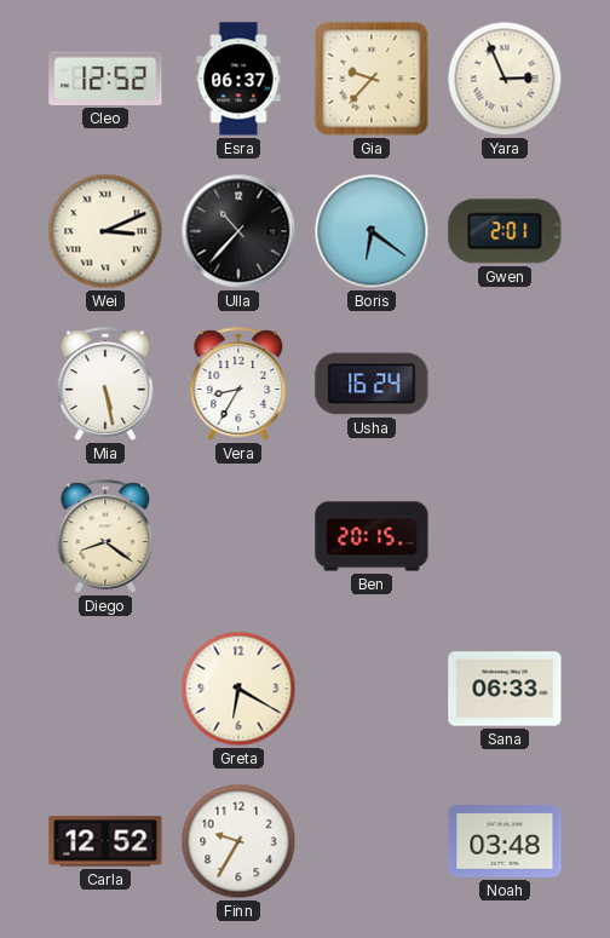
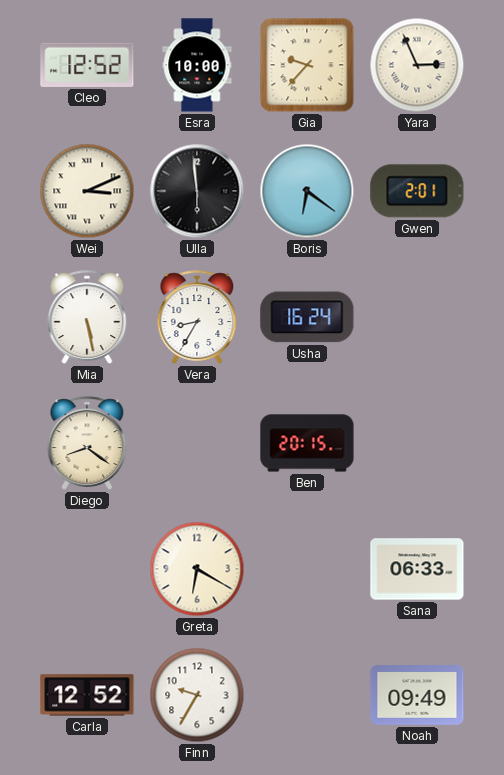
Esra: 06:37 -> 10:00 (197, 65)
Ulla: 10:37 -> 5:59 (197, 191)
Noah: 03:48 -> 09:49 (417, 696)
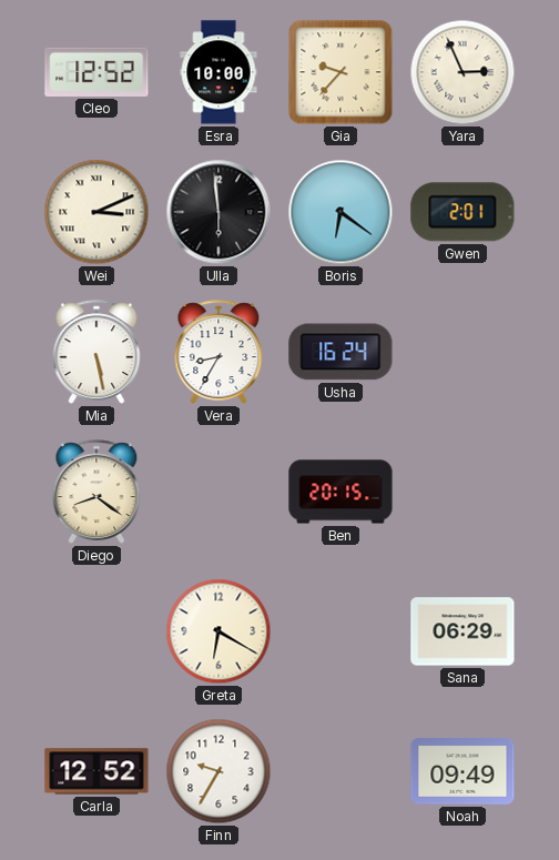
Sana: 06:33 -> 06:29 (463, 631)
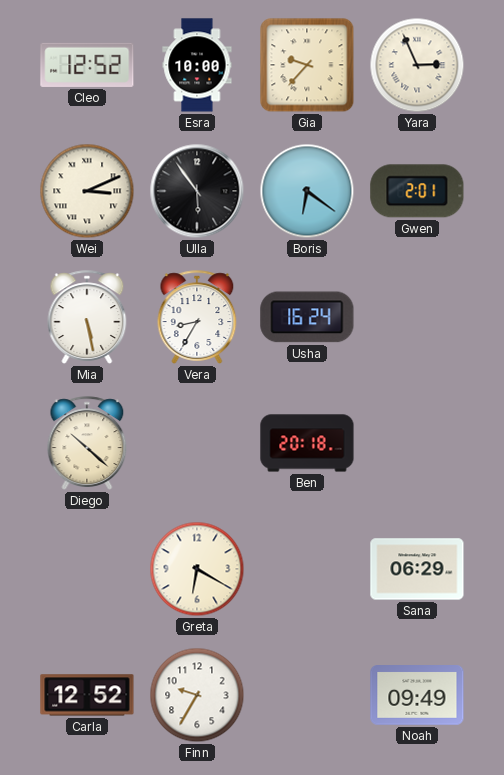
Ulla: 5:59 -> 5:54 (197, 191)
Diego: 8:21 -> 10:22 (87, 443)
Ben: 20:15 -> 20:18 (307, 443)
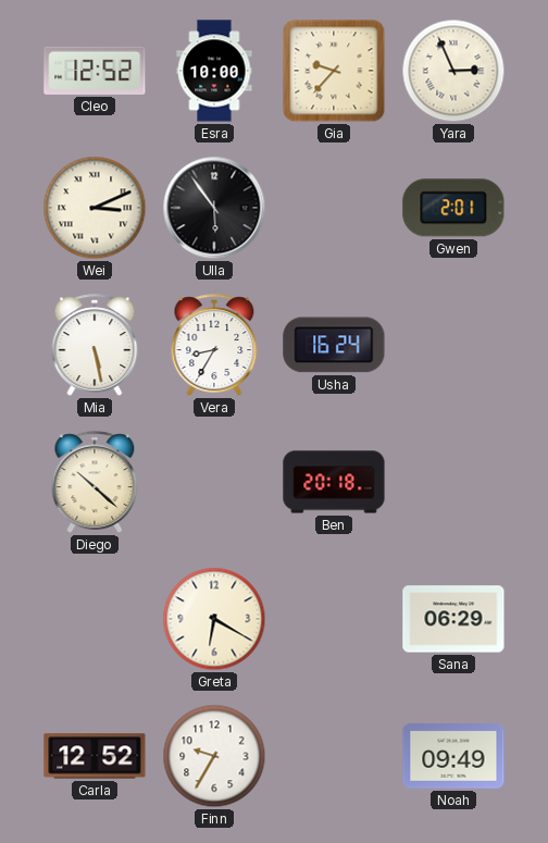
Boris: 6:21 -> none (307, 191)
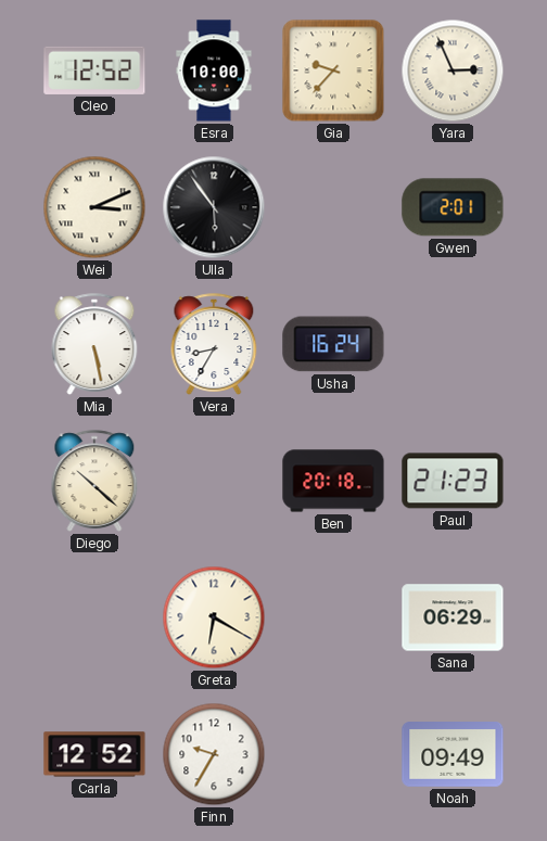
Paul: none -> 21:23 (453, 481)
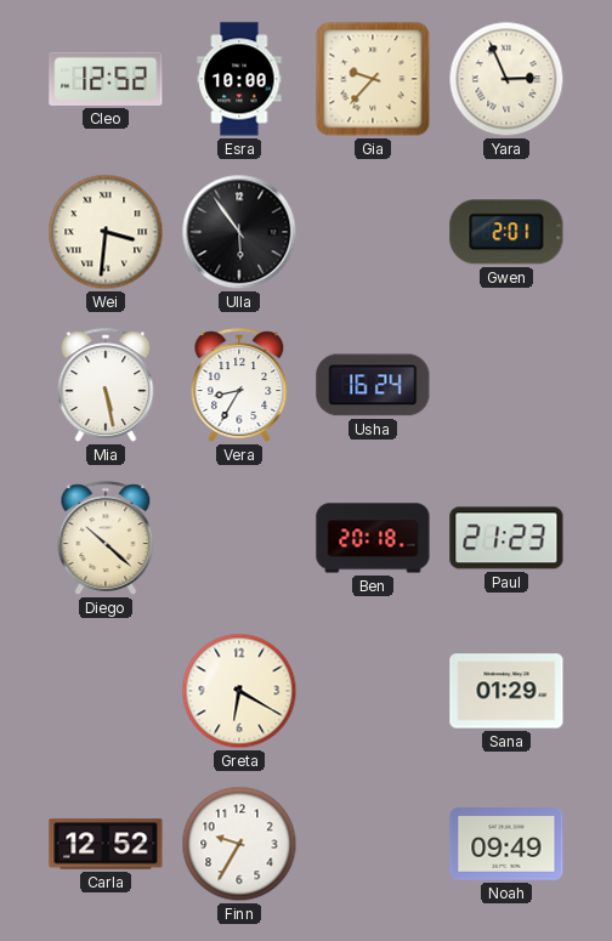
Wei: 3:11 -> 3:31 (106, 232)
Sana: 06:29 -> 01:29 (506, 691)
